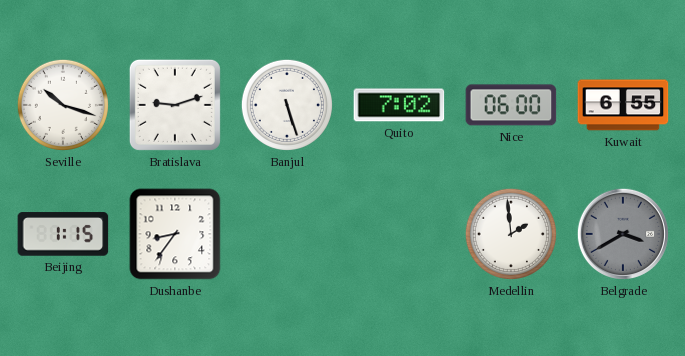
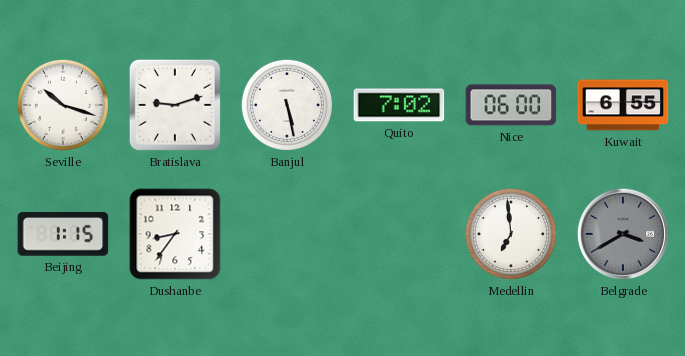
Banjul: 5:27 -> 5:28 (287, 105)
Medellin: 1:59 -> 6:59 (511, 234)
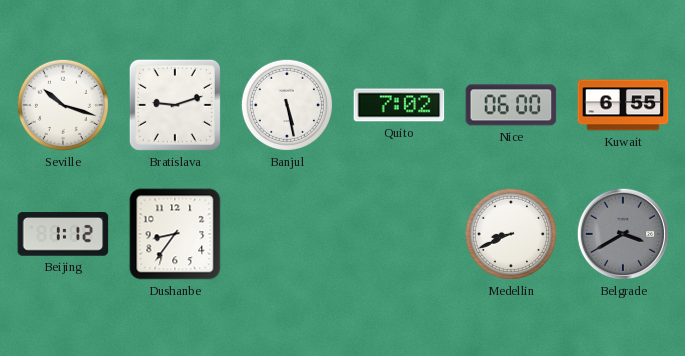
Beijing: 1:15 -> 1:12 (63, 234)
Medellin: 6:59 -> 8:41 (511, 234)
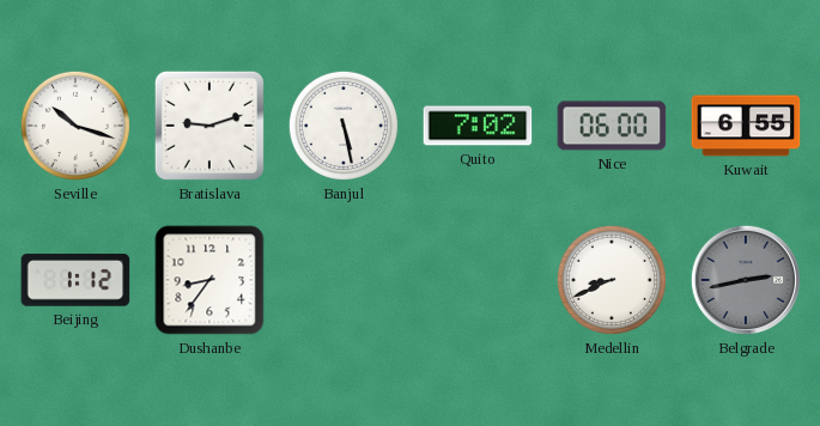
Belgrade: 3:40 -> 2:43 (746, 280)
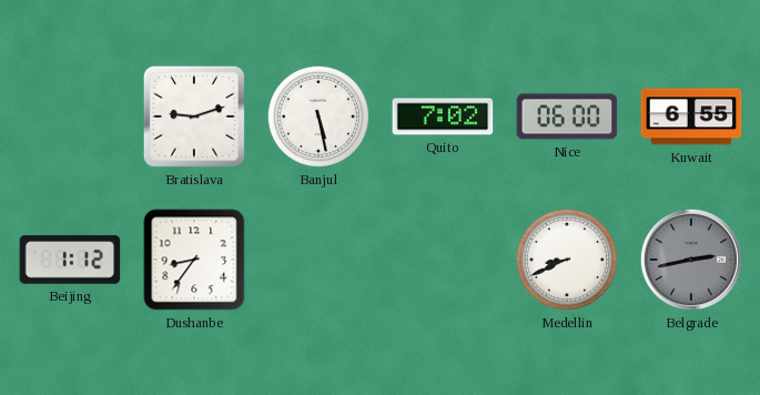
Seville: 10:18 -> none (75, 126)
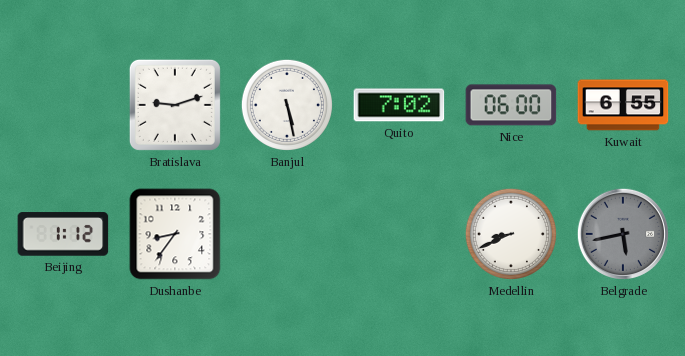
Belgrade: 2:43 -> 5:43 (623, 234)
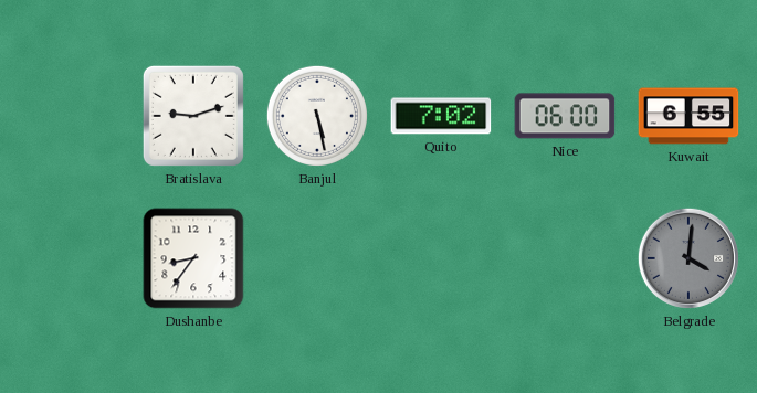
Beijing: 1:12 -> none (63, 234)
Medellin: 8:41 -> none (511, 234)
Belgrade: 5:43 -> 4:01 (688, 258)
